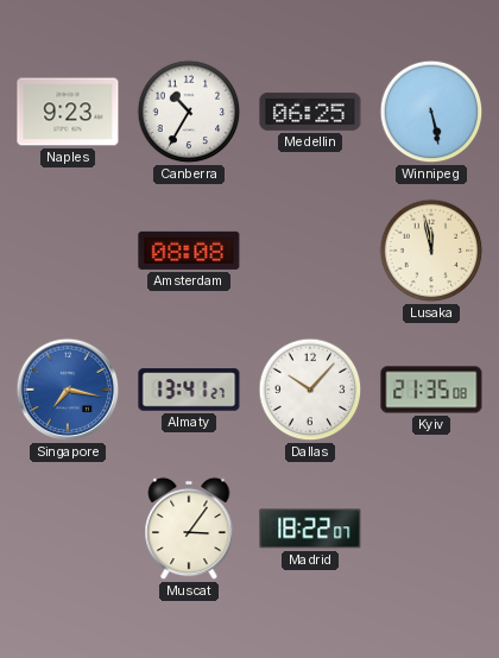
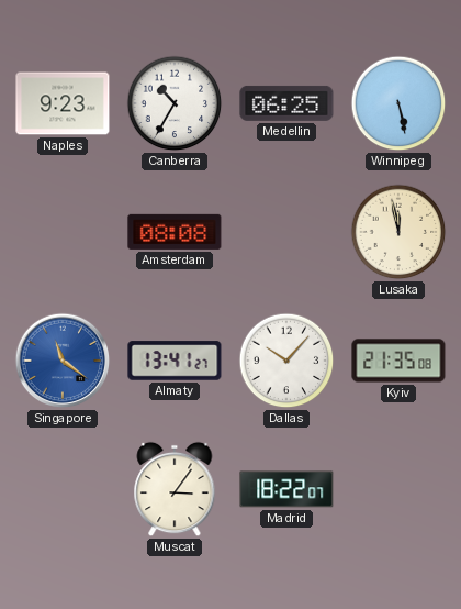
Singapore: 7:17 -> 11:21 (63, 361)
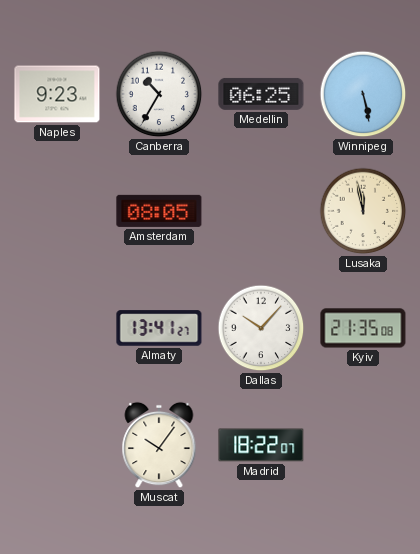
Amsterdam: 08:08 -> 08:05 (159, 211)
Singapore: 11:21 -> none (63, 361)
Muscat: 3:06 -> 10:06 (159, 445)
